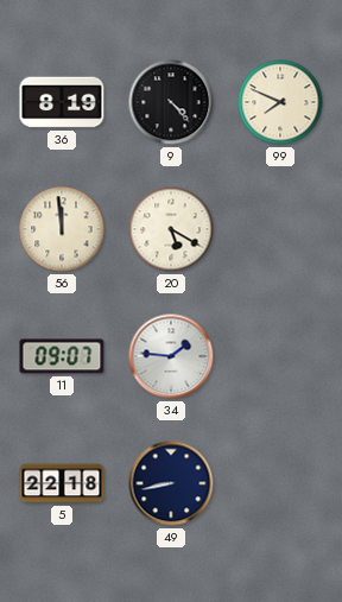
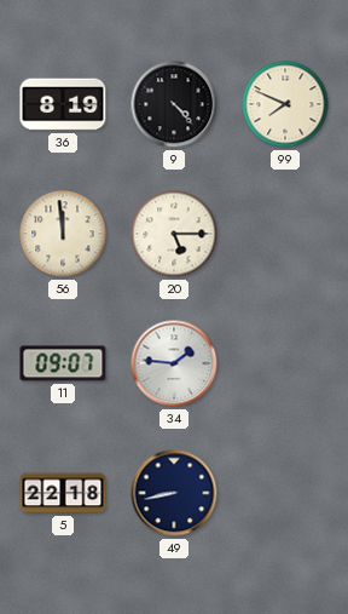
20: 5:20 -> 5:15 (174, 234)
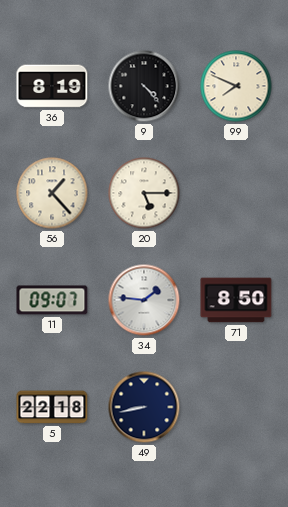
56: 11:59 -> 1:23 (52, 193)
71: none -> 8:50 (236, 300)
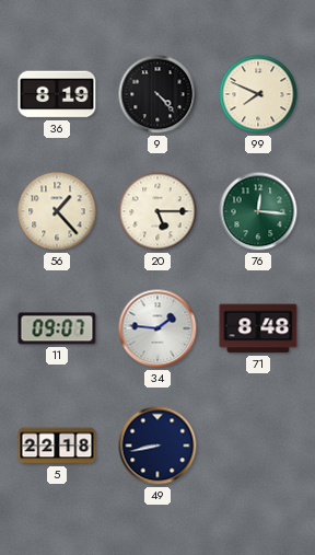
76: none -> 12:16 (258, 211)
71: 8:50 -> 8:48 (258, 328)
